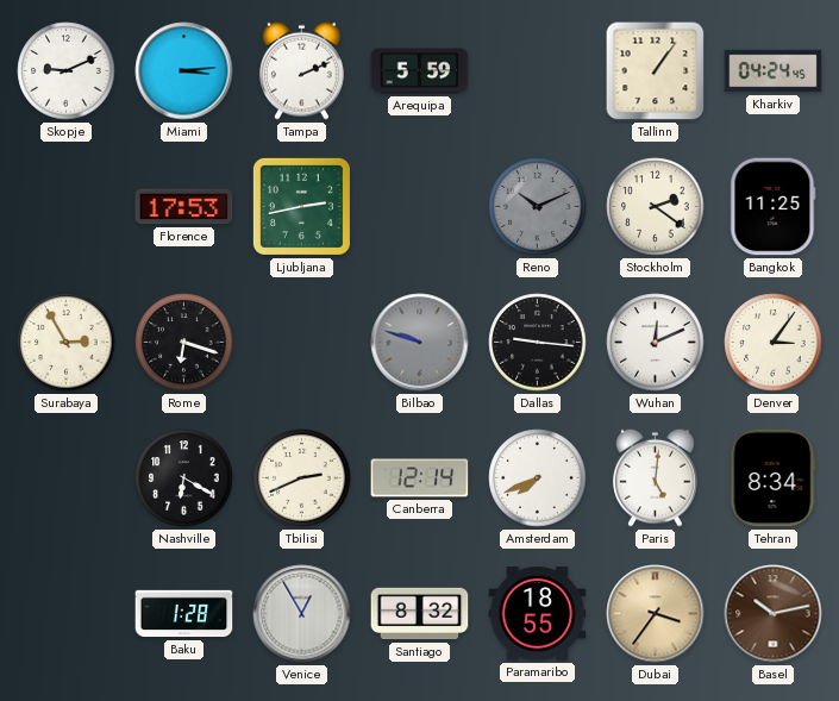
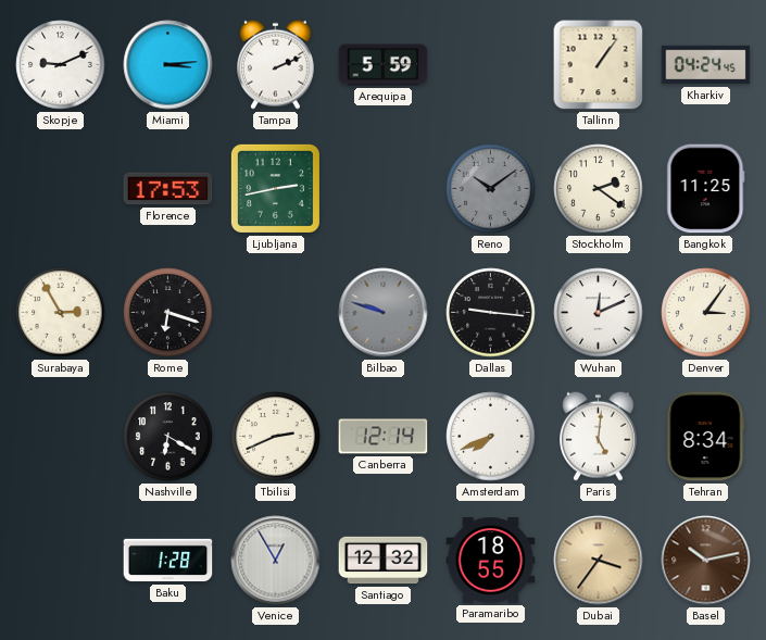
Reno: 10:11 -> 10:09 (491, 189)
Santiago: 8:32 -> 12:32 (384, 561)
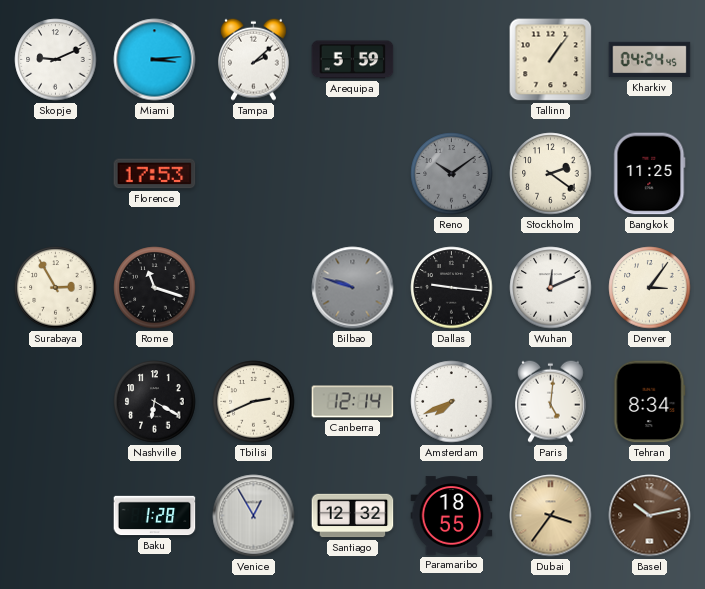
Tampa: 2:11 -> 2:08 (254, 59)
Ljubljana: 2:43 -> none (275, 188)
Rome: 6:18 -> 11:18 (155, 288)
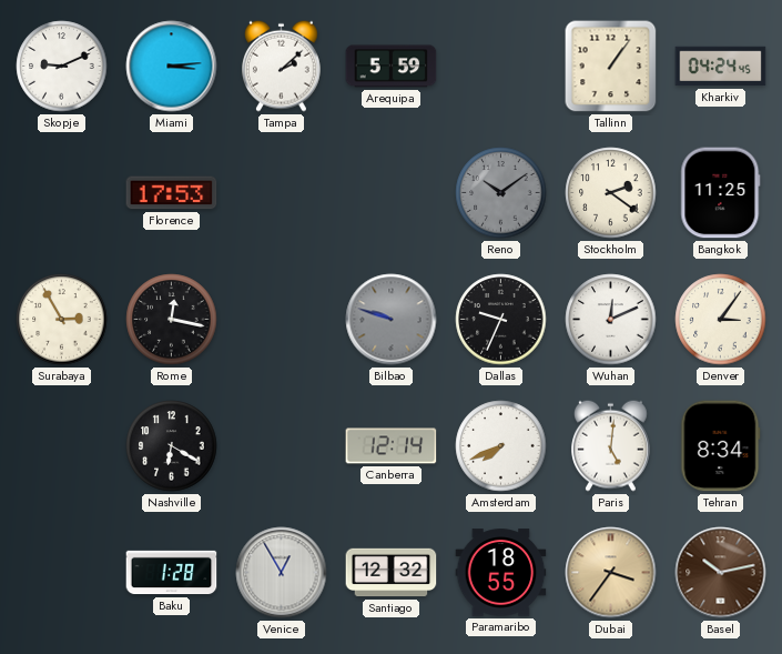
Rome: 11:18 -> 12:17 (172, 320)
Dallas: 9:16 -> 9:34 (501, 320)
Tbilisi: 2:41 -> none (254, 402)
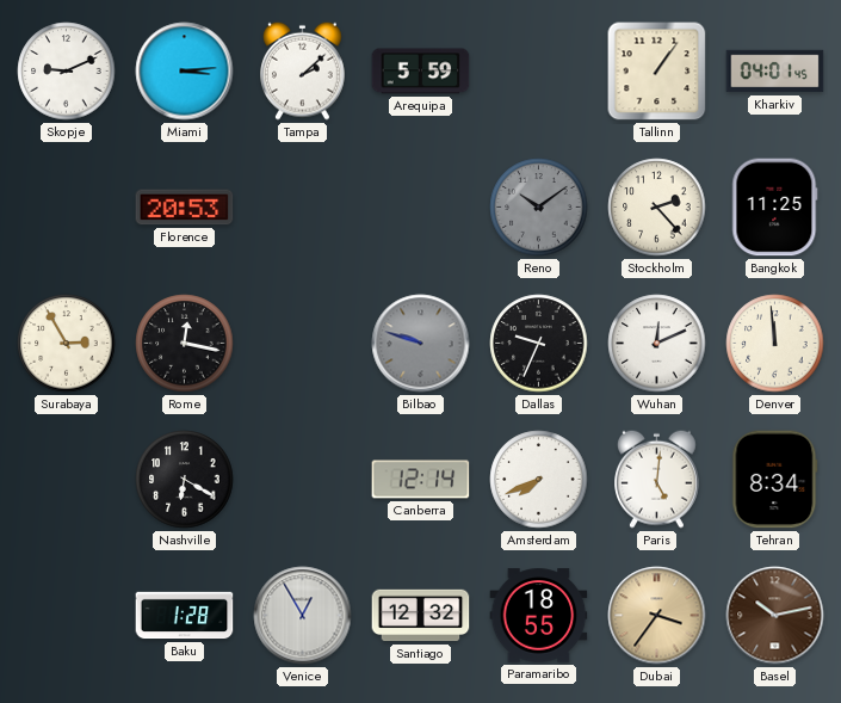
Kharkiv: 04:24 -> 04:01 (775, 72)
Florence: 17:53 -> 20:53 (185, 208)
Stockholm: 2:21 -> 2:23 (657, 208)
Denver: 3:06 -> 11:59 (775, 344)
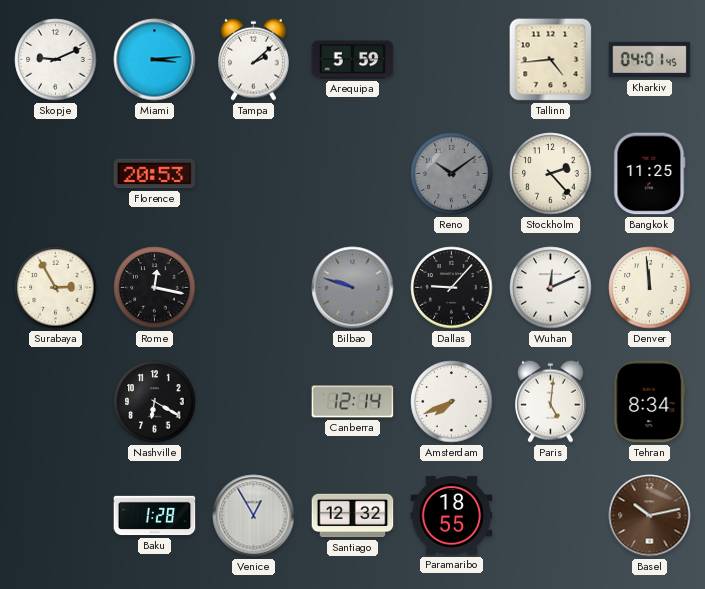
Tallinn: 1:06 -> 4:44 (551, 60)
Dallas: 9:34 -> 9:07 (452, 288)
Dubai: 3:36 -> none (657, 616)
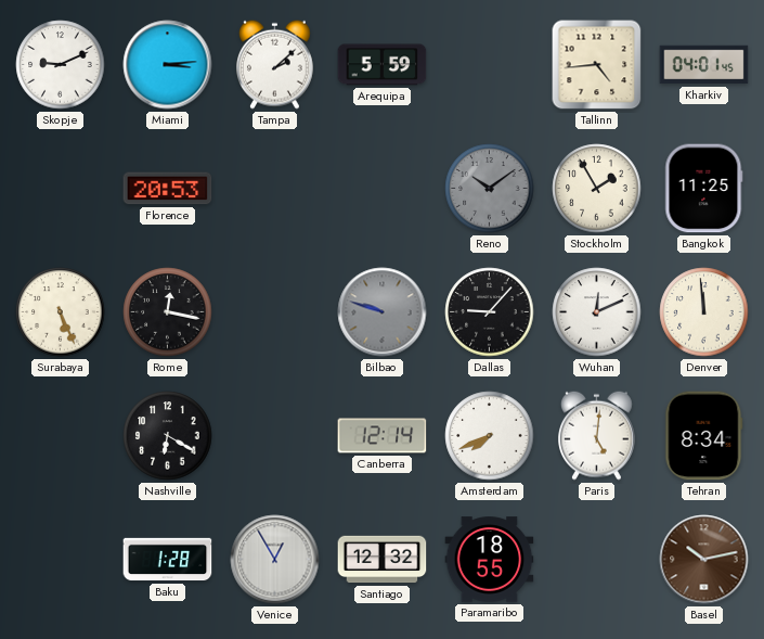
Stockholm: 2:23 -> 1:55 (597, 189)
Surabaya: 2:55 -> 5:26 (61, 312)
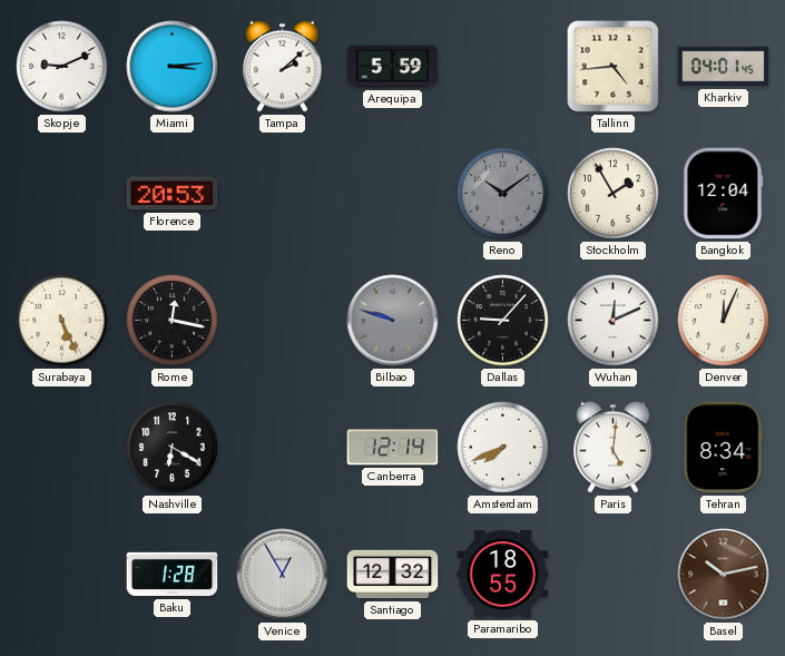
Bangkok: 11:25 -> 12:04 (724, 194)
Denver: 11:59 -> 12:04 (724, 321)
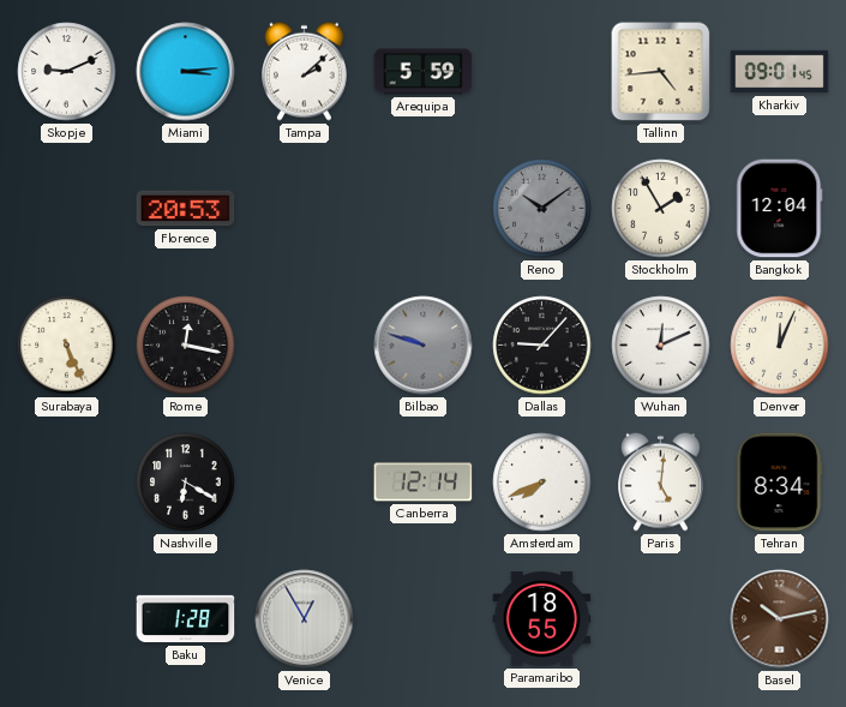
Kharkiv: 04:01 -> 09:01 (780, 72)
Santiago: 12:32 -> none (393, 575)
